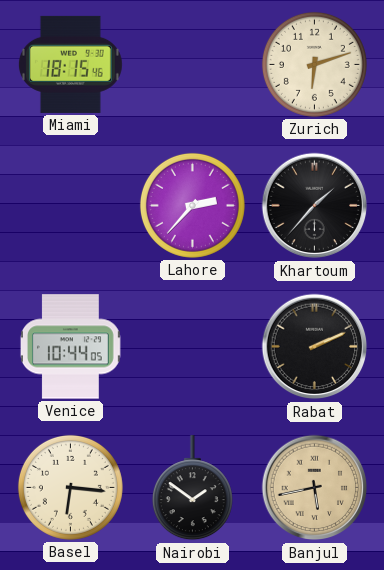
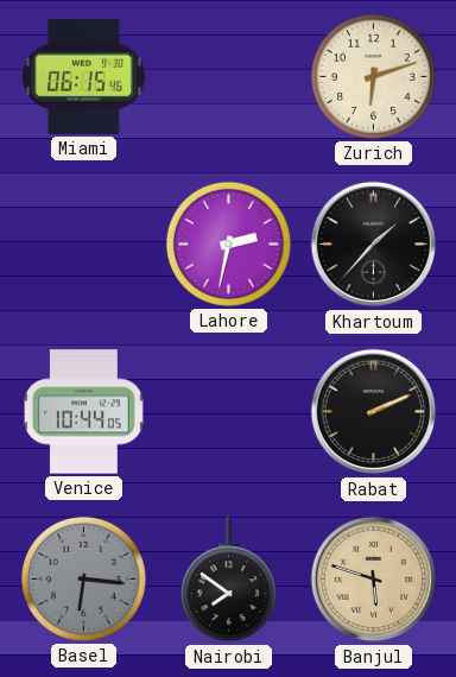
Miami: 18:15 -> 06:15 (83, 76)
Lahore: 2:37 -> 2:32 (228, 243)
Basel dial: cream -> grey (83, 578)
Nairobi: 1:51 -> 7:51 (228, 580)
Banjul: 5:43 -> 5:48 (374, 580)
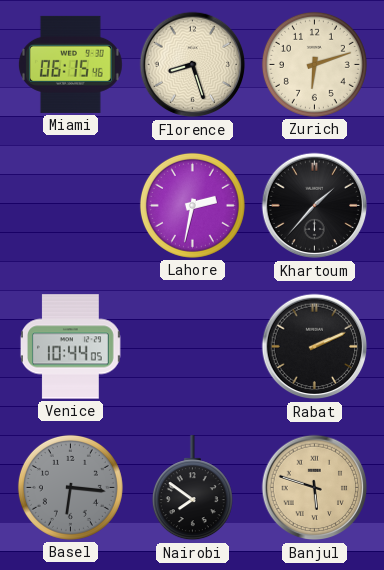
Florence: none -> 8:27 (193, 65)
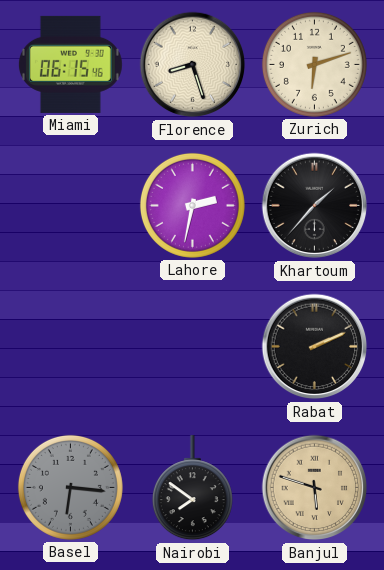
Venice: 10:44 -> none (71, 347)
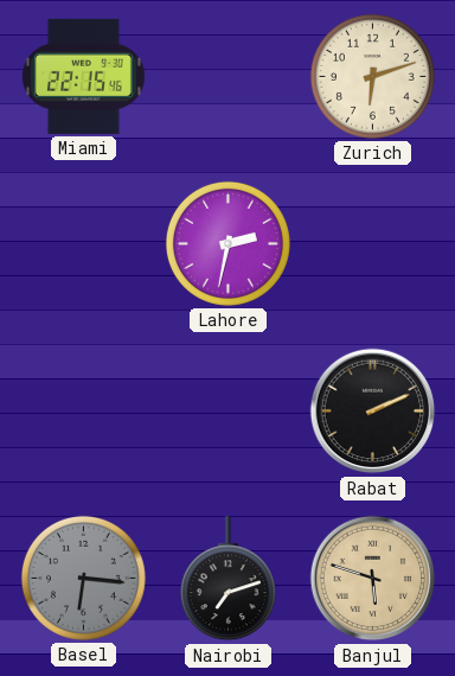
Miami: 06:15 -> 22:15 (83, 76)
Florence: 8:27 -> none (193, 65)
Khartoum: 1:37 -> none (315, 206)
Nairobi: 7:51 -> 7:12 (227, 579)
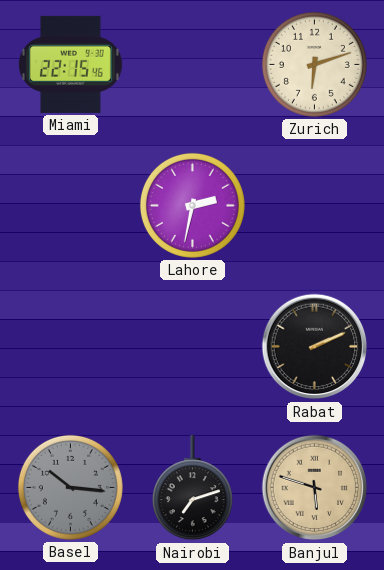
Basel: 6:16 -> 10:16 (70, 487)
